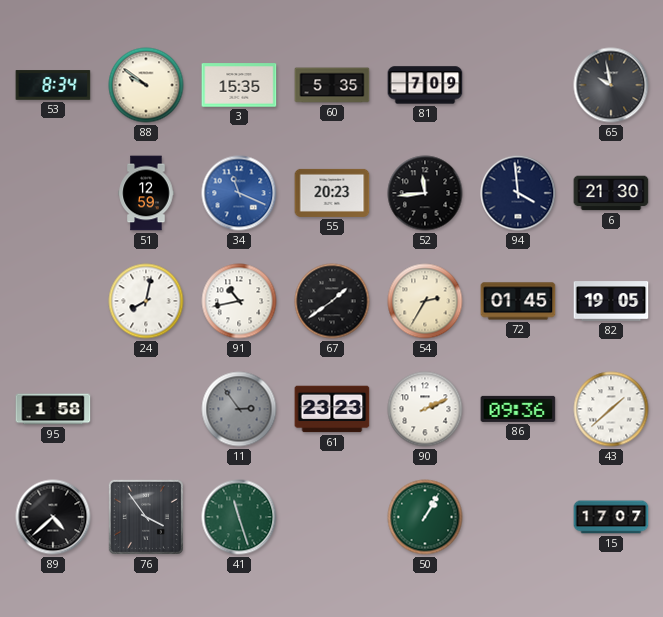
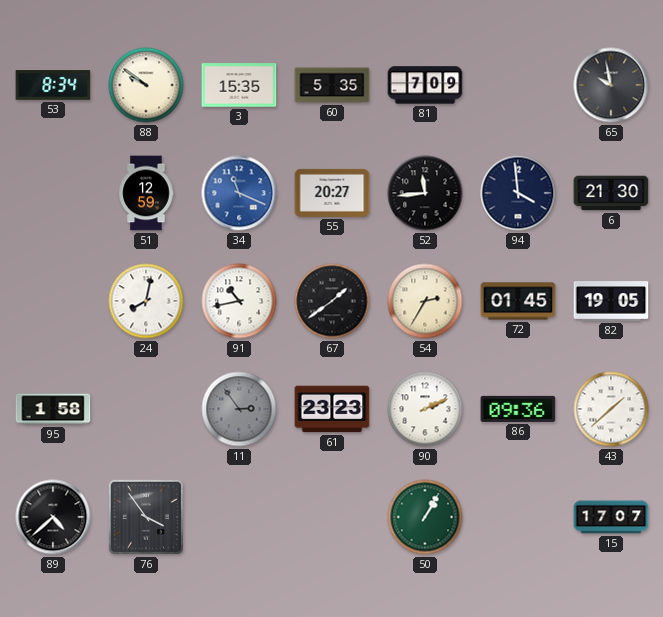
55: 20:23 -> 20:27 (332, 193)
41: 11:27 -> none (239, 517)
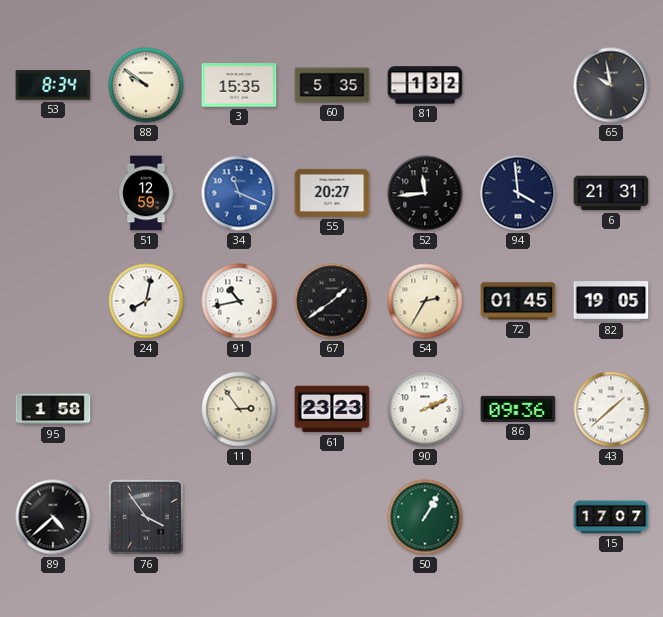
81: 7:09 -> 1:32 (425, 85)
6: 21:30 -> 21:31 (611, 193)
11 dial: grey -> cream (239, 409)
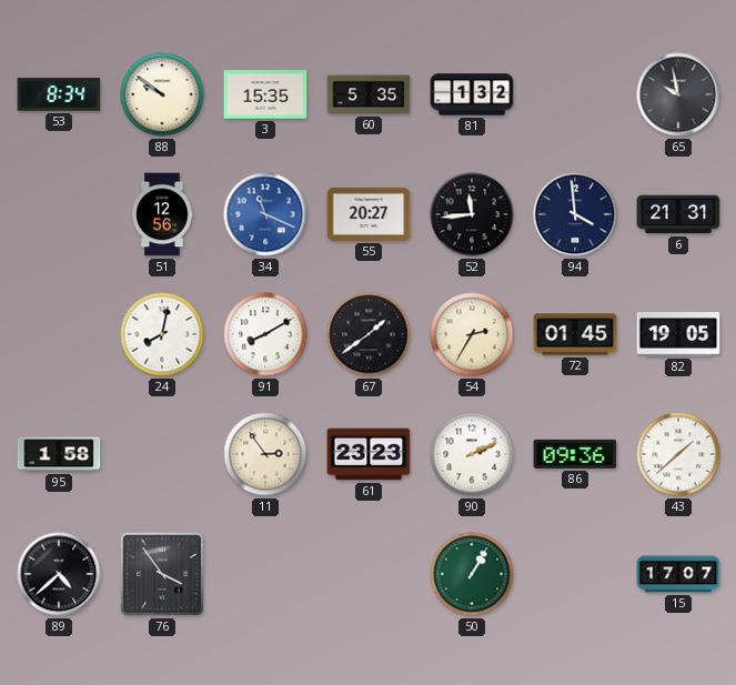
51: 12:59 -> 12:56 (162, 214)
91: 10:43 -> 8:10 (265, 334)
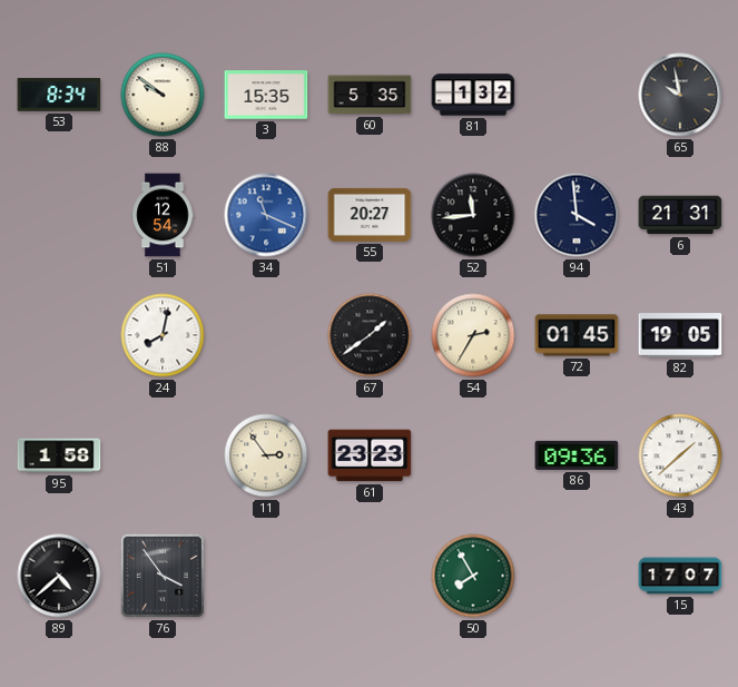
51: 12:56 -> 12:54 (163, 215)
91: 8:10 -> none (265, 334)
90: 2:11 -> none (472, 454)
50: 1:05 -> 7:55 (473, 576)
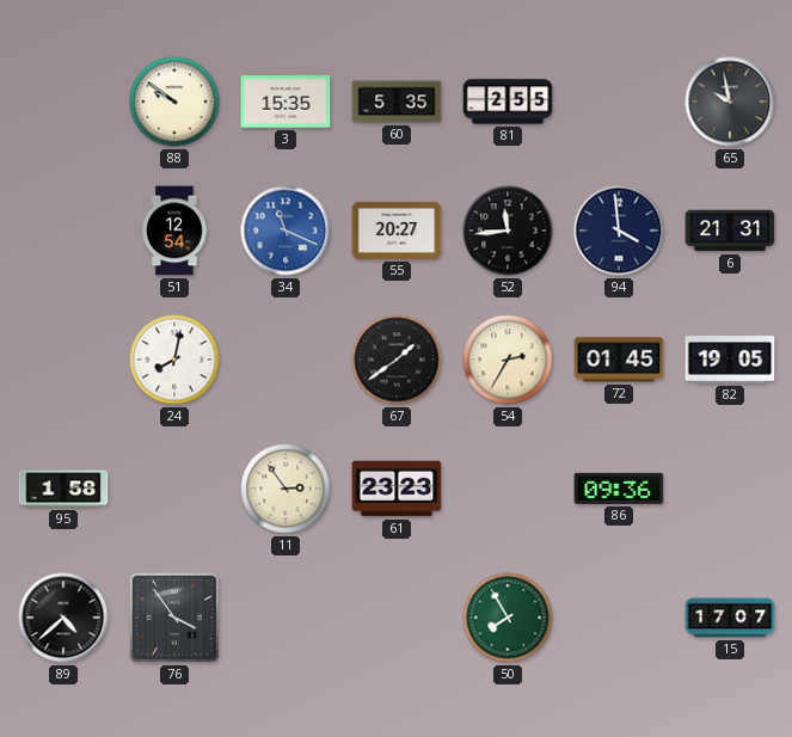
53: 8:34 -> none (59, 95)
81: 1:32 -> 2:55 (508, 102)
43: 1:38 -> none (680, 455)
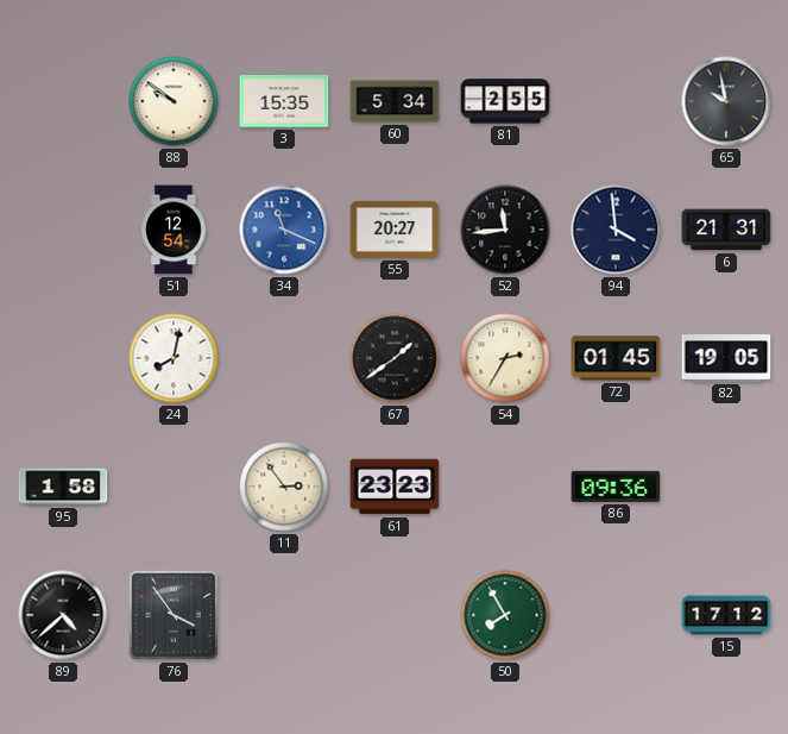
60: 5:35 -> 5:34 (395, 101)
15: 17:07 -> 17:12 (726, 615)
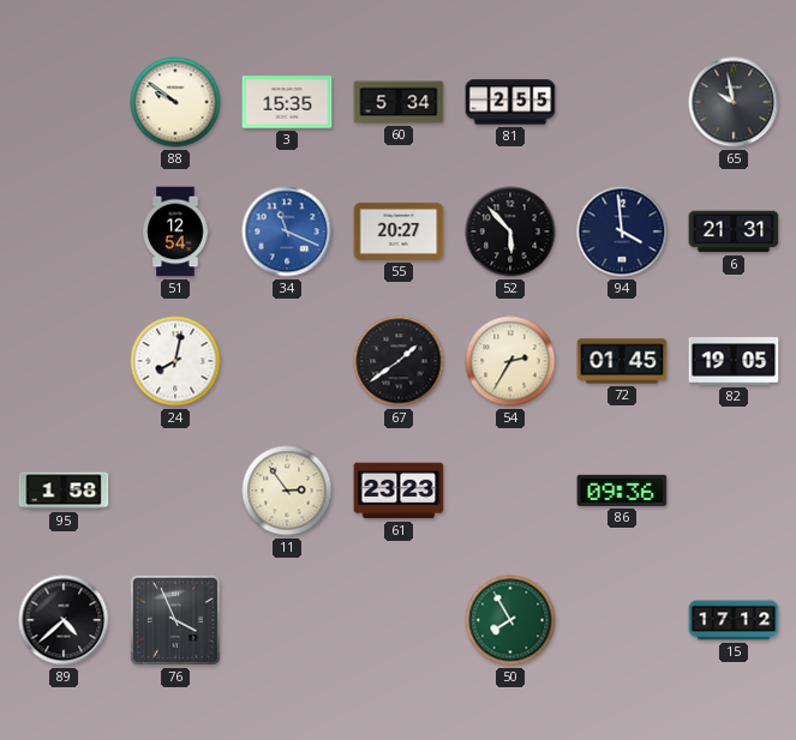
52: 11:44 -> 5:53 (510, 231)
76: 3:54 -> 3:56 (175, 620)
